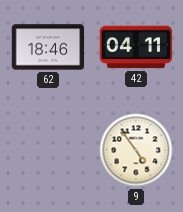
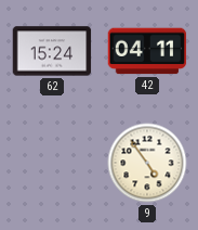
62: 18:46 -> 15:24 (52, 51)
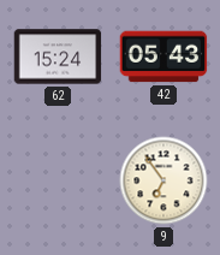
42: 04:11 -> 05:43 (163, 57)
9: 4:54 -> 6:54 (163, 180)
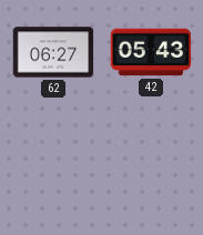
62: 15:24 -> 06:27 (53, 52)
9: 6:54 -> none (163, 180)
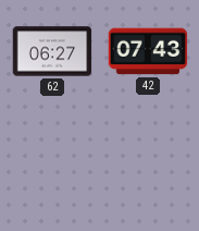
42: 05:43 -> 07:43 (148, 51)
